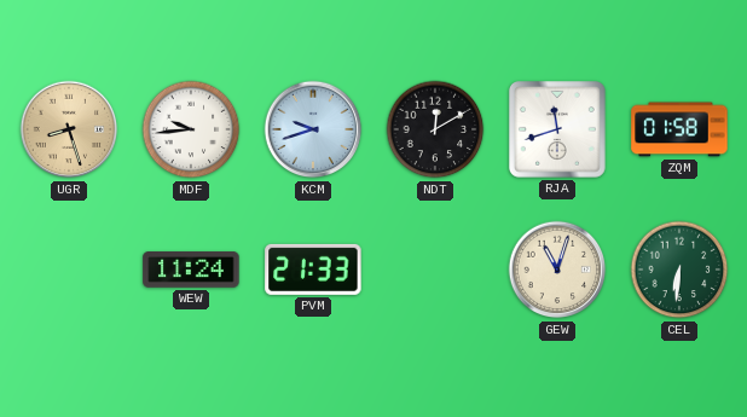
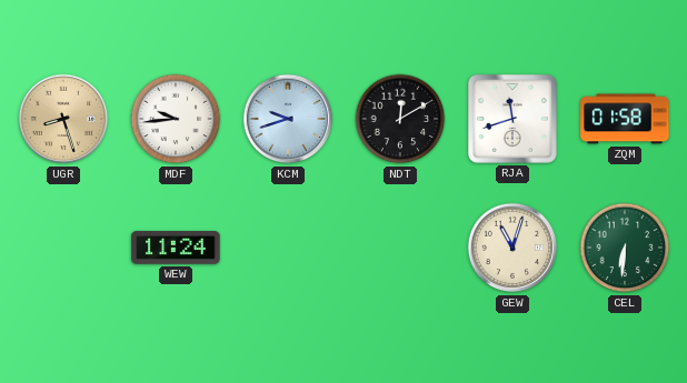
PVM: 21:33 -> none (313, 270)
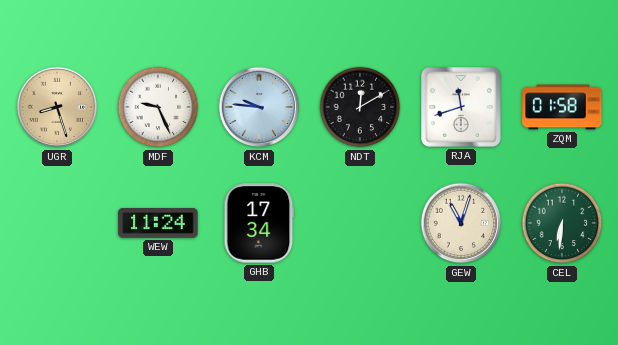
MDF: 9:44 -> 9:26 (158, 107)
KCM: 9:42 -> 9:46 (259, 107)
GHB: none -> 17:34 (259, 223)
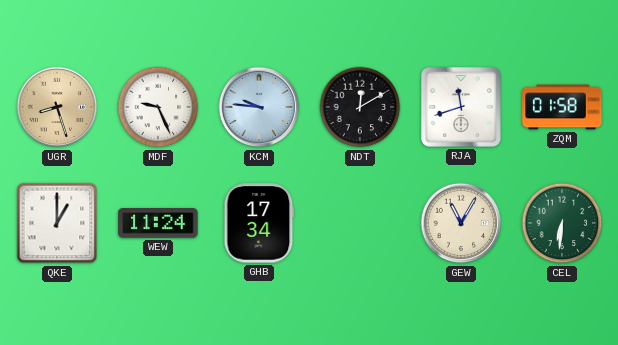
QKE: none -> 1:00 (57, 223)
GEW: 11:03 -> 11:05 (461, 223)
